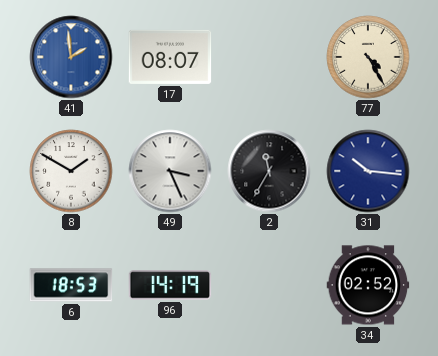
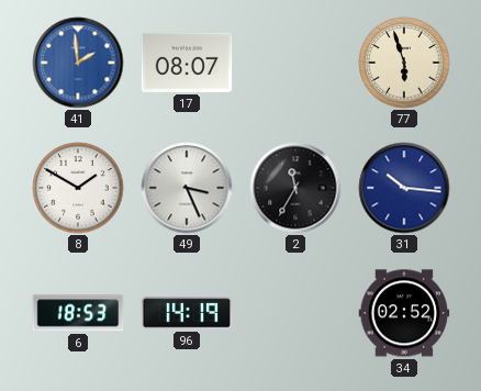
77: 4:25 -> 5:57 (404, 63)
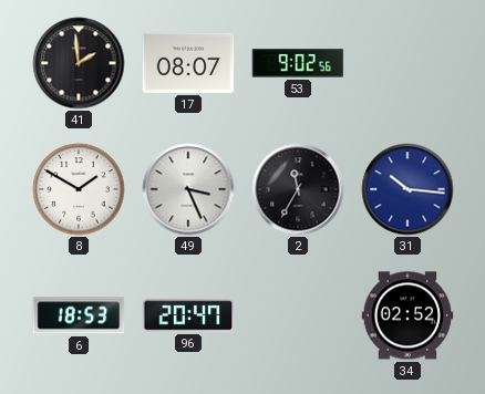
41 dial: blue -> black (79, 63)
53: none -> 9:02 (298, 63)
77: 5:57 -> none (404, 63)
96: 14:19 -> 20:47 (188, 315)
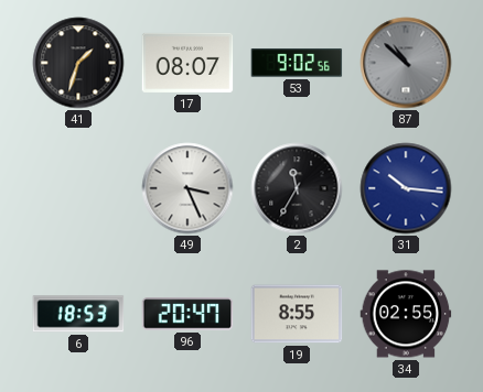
41: 1:59 -> 1:33 (78, 63)
87: none -> 10:52 (406, 63)
8: 1:50 -> none (79, 189)
19: none -> 8:55 (297, 314)
34: 02:52 -> 02:55 (406, 314)
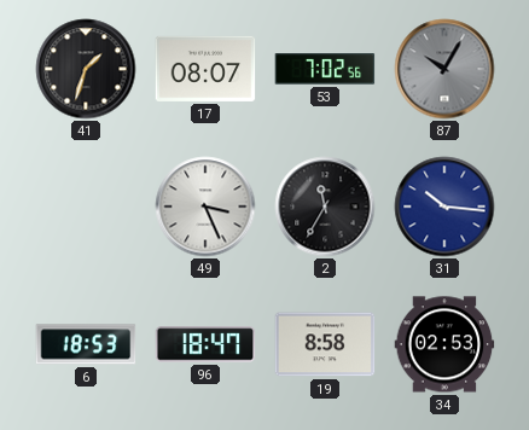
53: 9:02 -> 7:02 (325, 69)
87: 10:52 -> 10:05 (444, 69)
96: 20:47 -> 18:47 (205, 344)
19: 8:55 -> 8:58 (325, 344)
34: 02:55 -> 02:53 (444, 344)
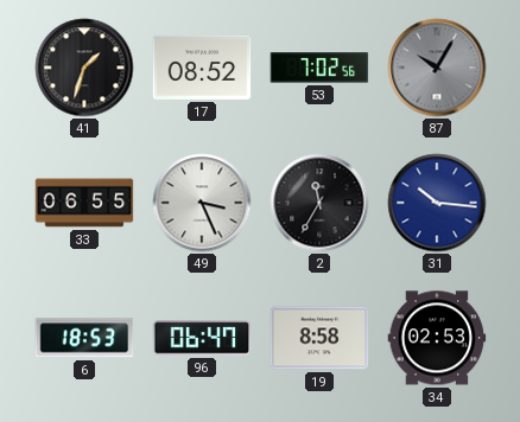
17: 08:07 -> 08:52 (202, 68)
33: none -> 06:55 (84, 203)
96: 18:47 -> 06:47 (202, 338)
